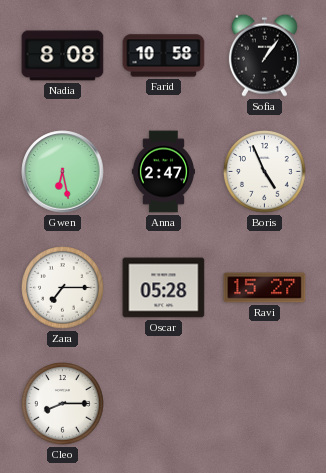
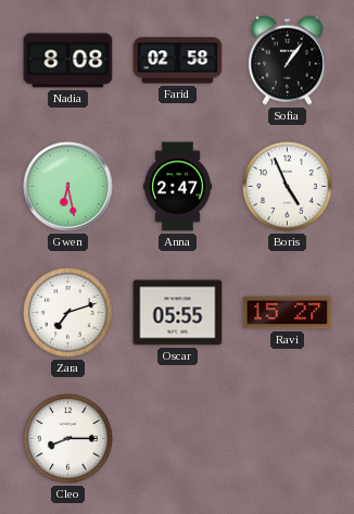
Farid: 10:58 -> 02:58 (178, 61)
Zara: 7:15 -> 7:12 (68, 313)
Oscar: 05:28 -> 05:55 (178, 313)
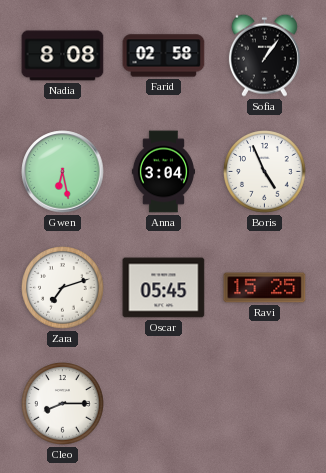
Anna: 2:47 -> 3:04 (163, 172)
Oscar: 05:55 -> 05:45 (164, 288)
Ravi: 15:27 -> 15:25 (265, 288)
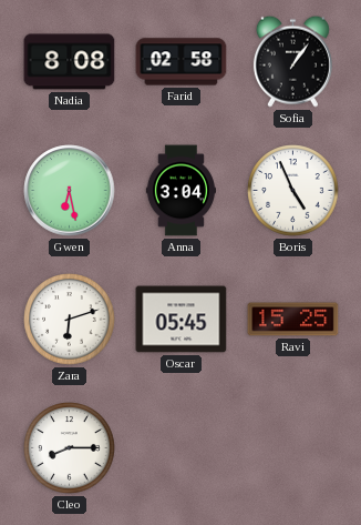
Zara: 7:12 -> 6:12 (70, 320)
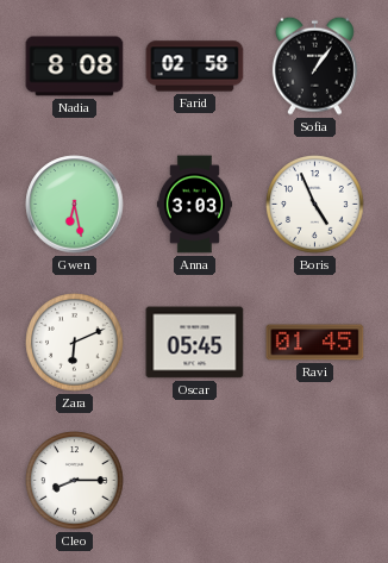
Anna: 3:04 -> 3:03 (194, 205)
Zara: 6:12 -> 6:11 (75, 343)
Ravi: 15:25 -> 01:45 (315, 343)
